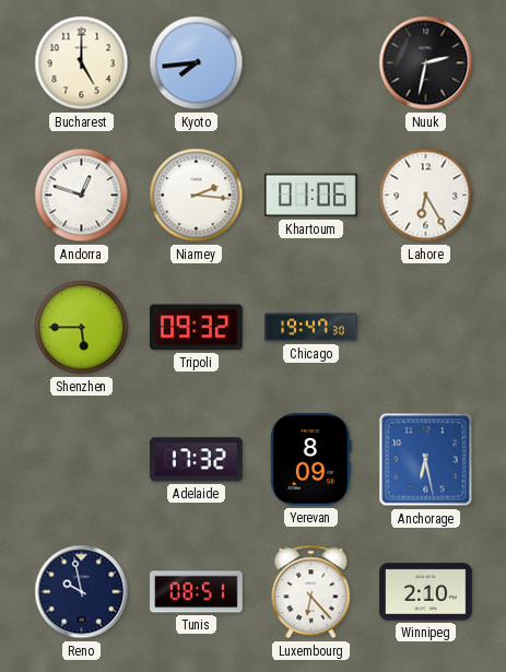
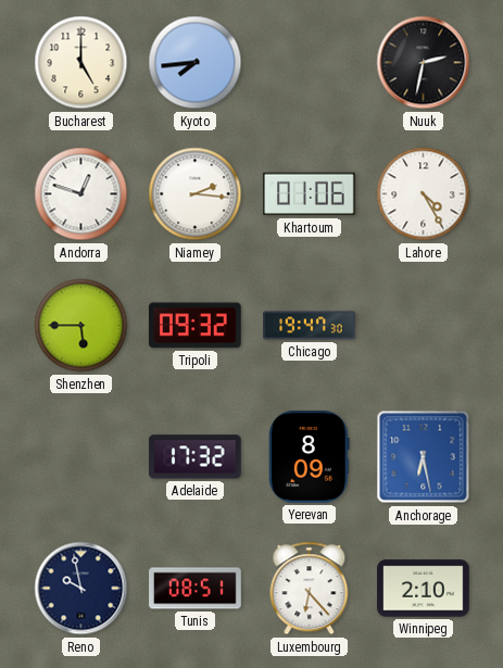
Lahore: 6:25 -> 4:25 (424, 194)
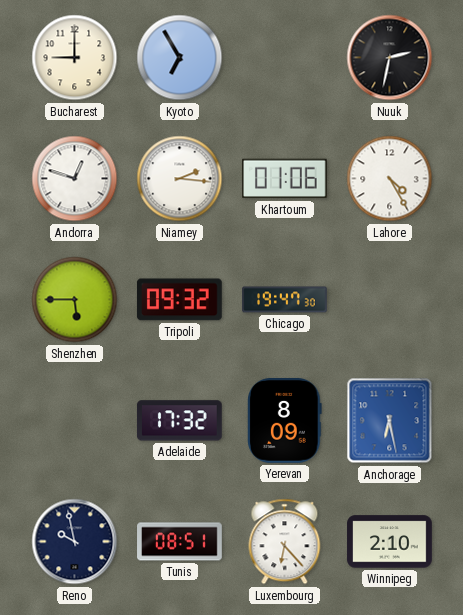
Bucharest: 5:00 -> 9:00 (75, 58)
Kyoto: 7:44 -> 6:55 (180, 58)
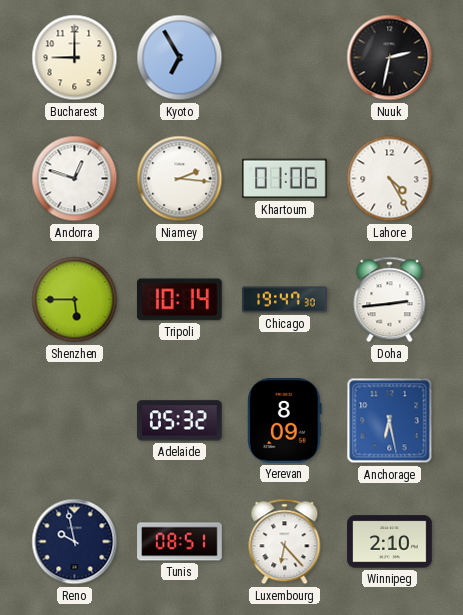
Tripoli: 09:32 -> 10:14 (179, 300)
Doha: none -> 2:44 (390, 300)
Adelaide: 17:32 -> 05:32 (179, 421)
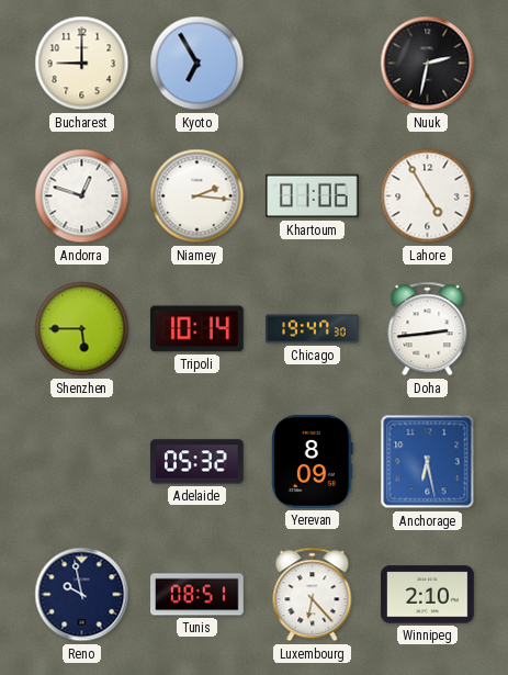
Lahore: 4:25 -> 4:55 (428, 196)
